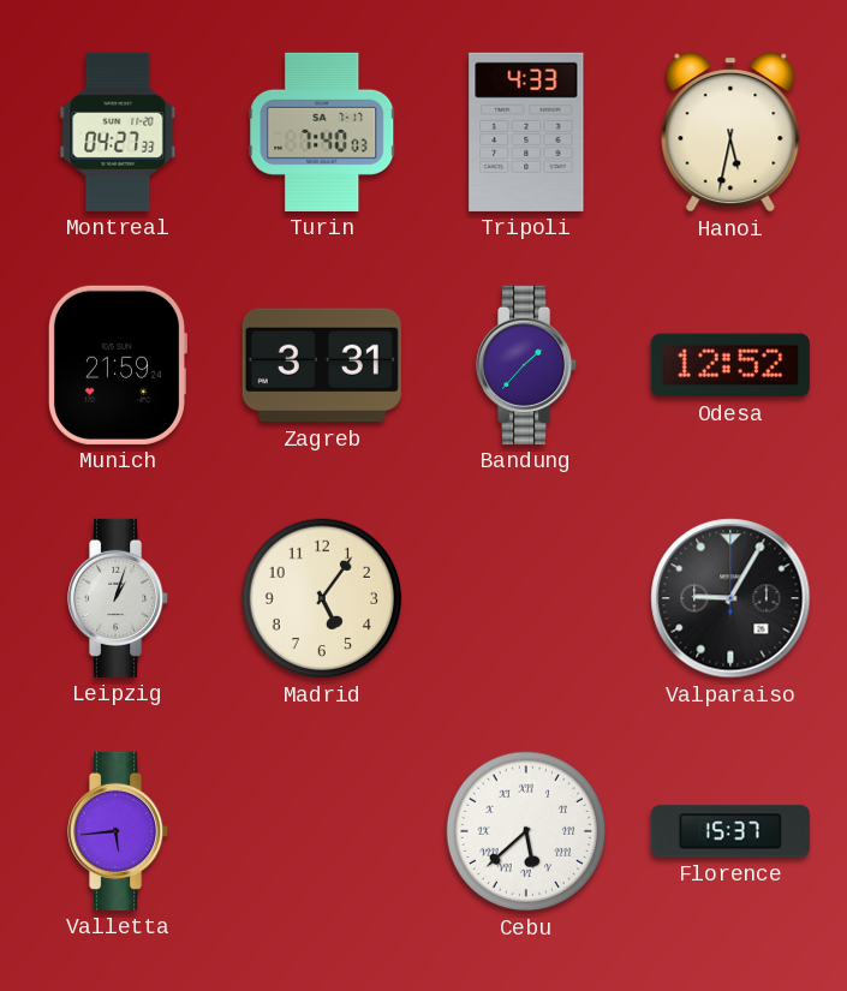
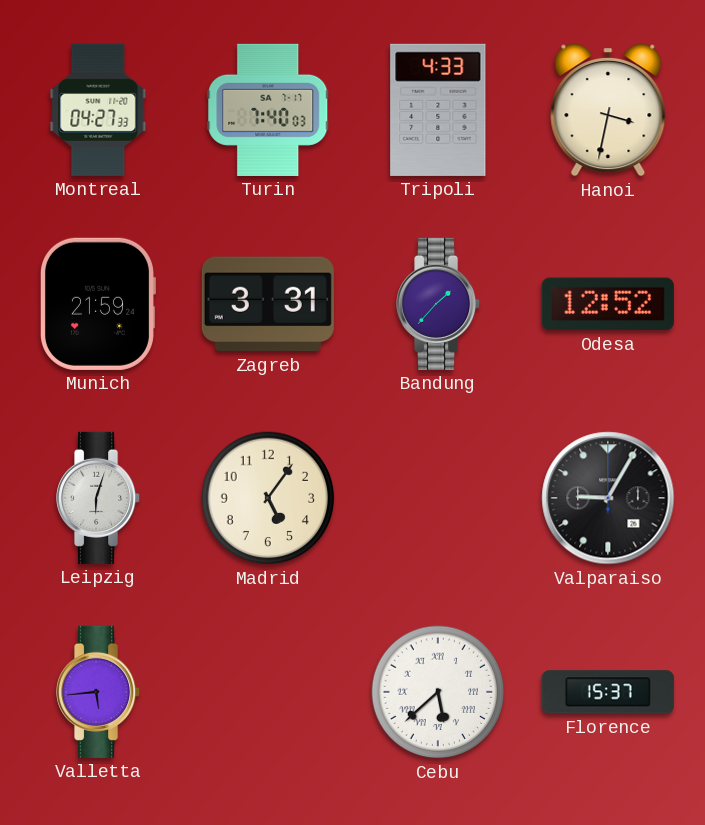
Hanoi: 5:32 -> 3:32 (608, 110)
Leipzig: 1:03 -> 6:03 (99, 498)
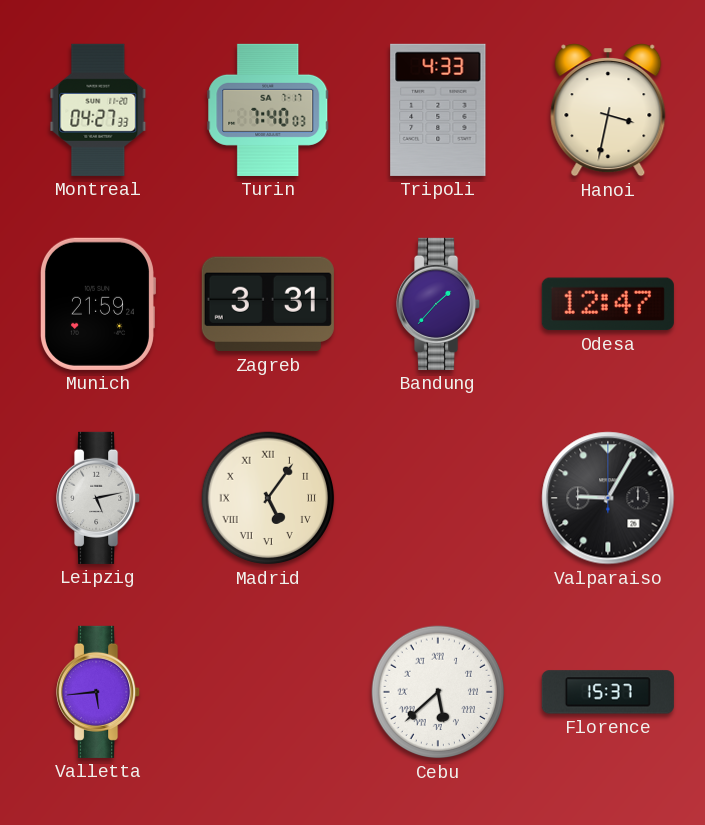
Odesa: 12:52 -> 12:47 (608, 304)
Leipzig: 6:03 -> 5:13 (99, 498)
Madrid numerals: Arabic -> Roman (268, 498)
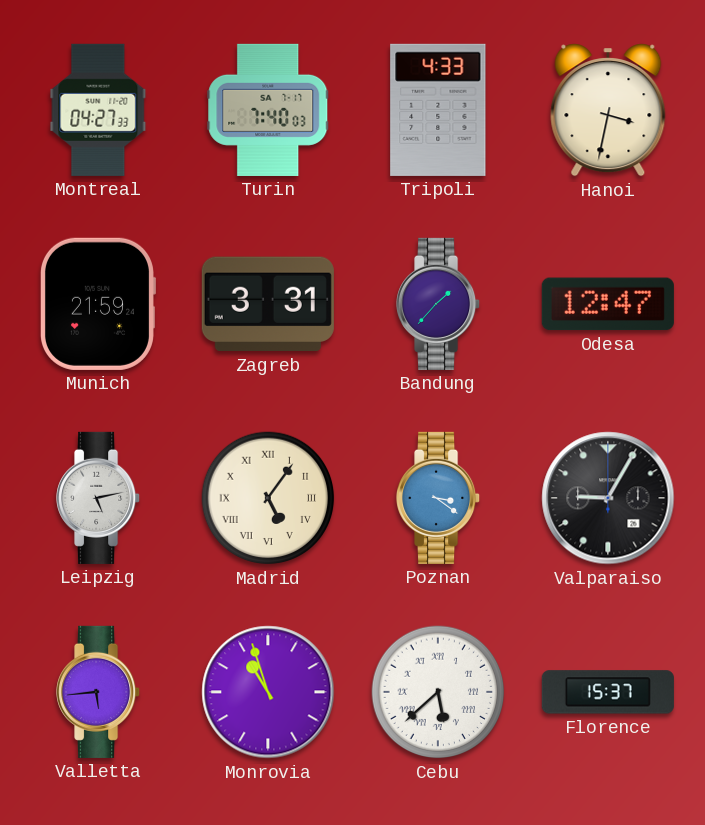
Poznan: none -> 3:21 (439, 498)
Monrovia: none -> 10:57 (268, 692)
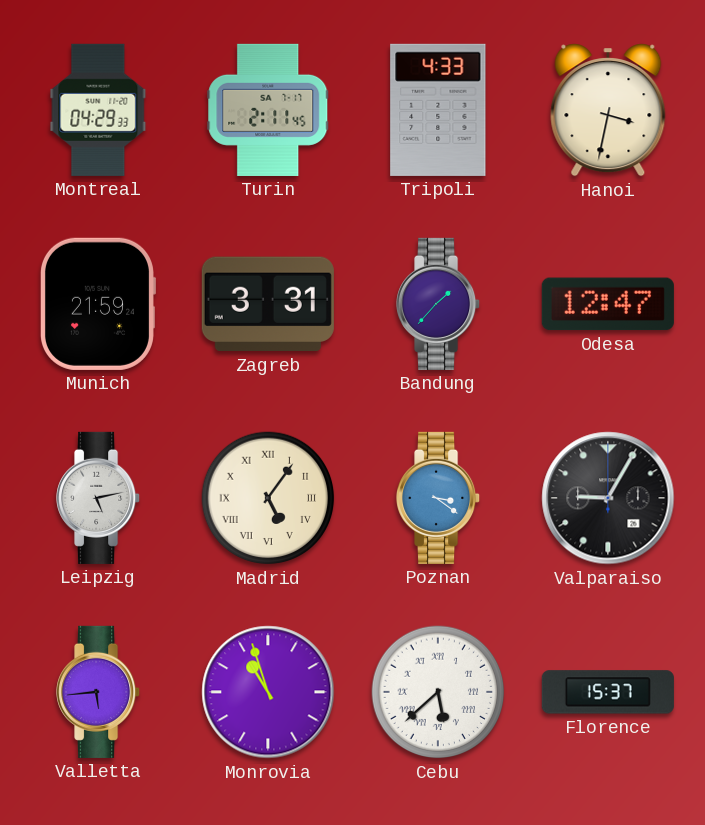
Montreal: 04:27 -> 04:29 (98, 110)
Turin: 7:40 -> 2:11 (268, 110)
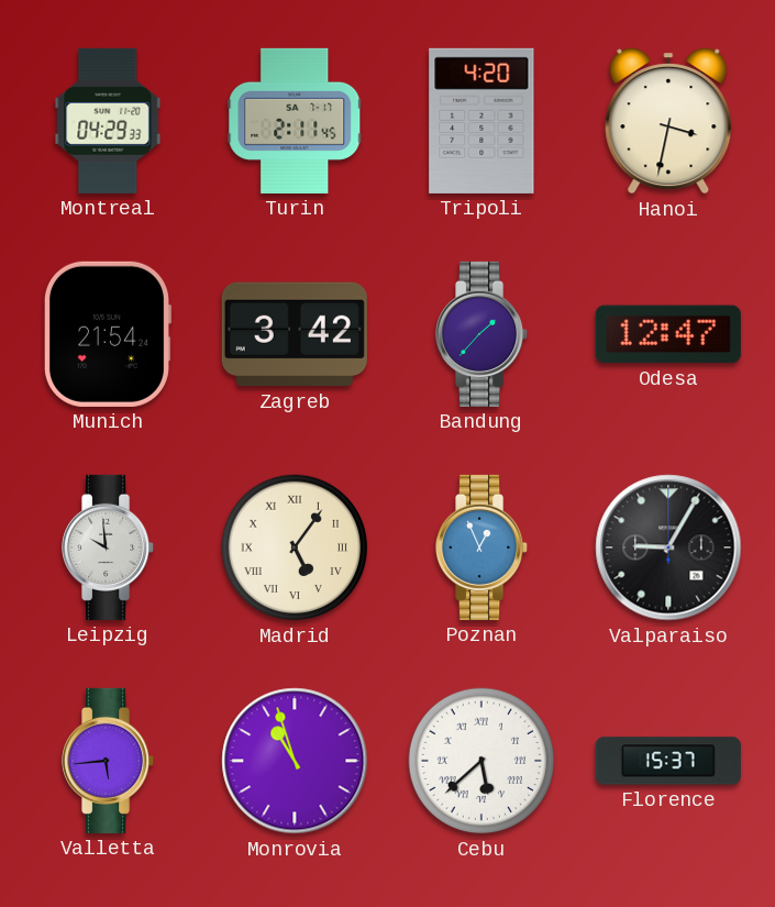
Tripoli: 4:33 -> 4:20 (481, 121)
Munich: 21:59 -> 21:54 (107, 334)
Zagreb: 3:31 -> 3:42 (295, 334)
Leipzig: 5:13 -> 9:59 (109, 547)
Poznan: 3:21 -> 12:56 (483, 547)
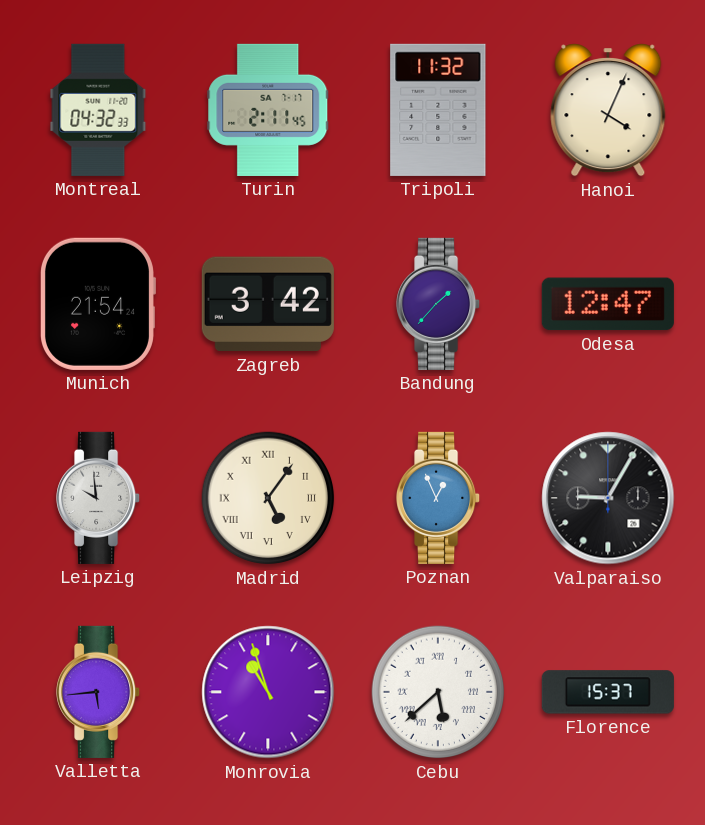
Montreal: 04:29 -> 04:32 (98, 110)
Tripoli: 4:20 -> 11:32 (438, 110)
Hanoi: 3:32 -> 4:04 (608, 110)
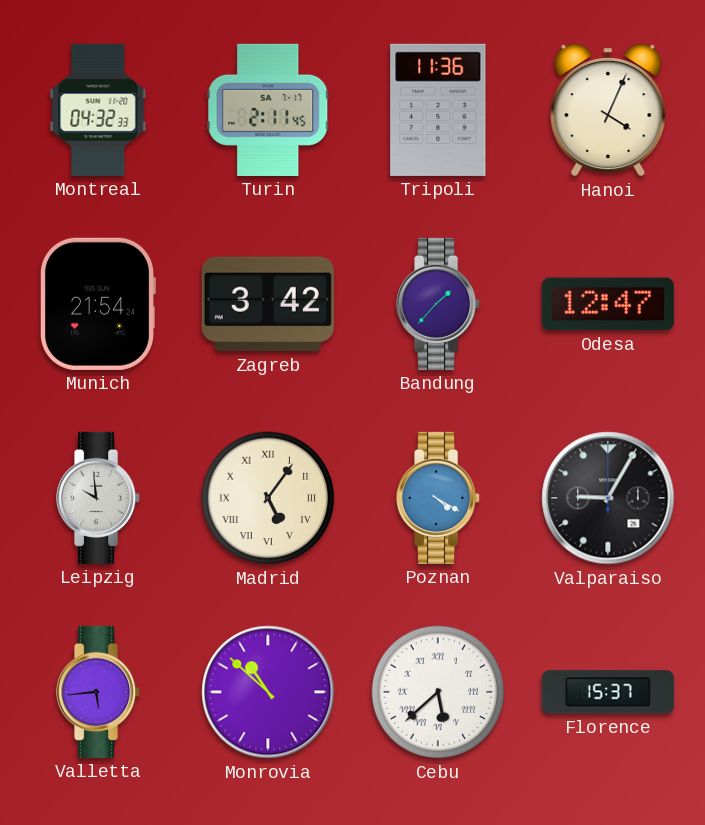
Tripoli: 11:32 -> 11:36 (438, 110)
Poznan: 12:56 -> 4:20 (439, 498)
Monrovia: 10:57 -> 10:52 (268, 692)
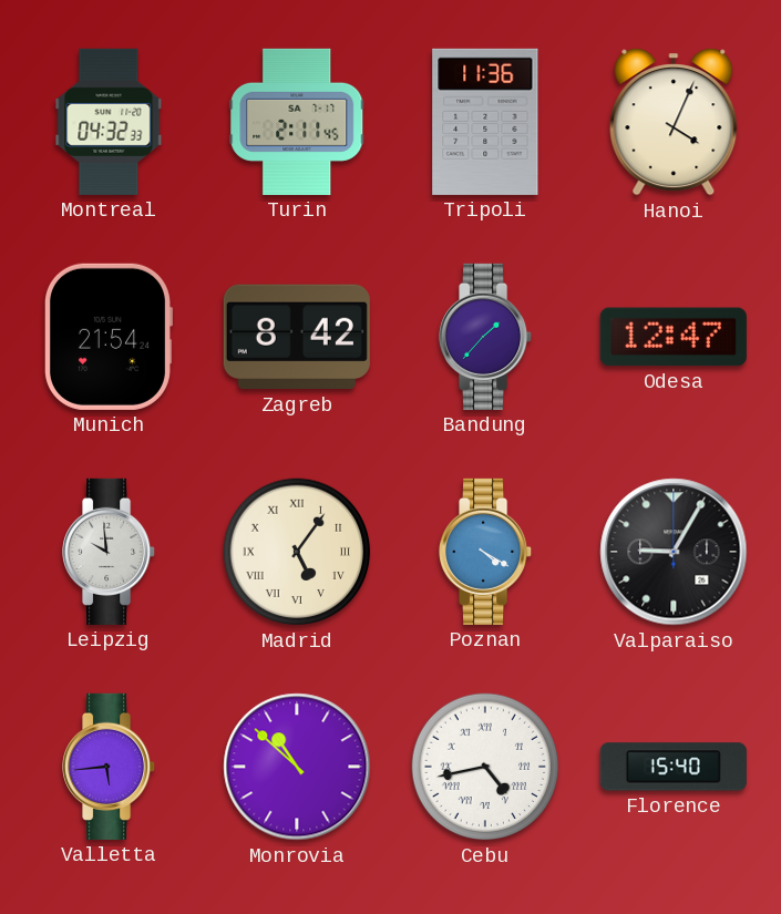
Zagreb: 3:42 -> 8:42 (297, 337)
Cebu: 5:38 -> 4:43 (485, 767)
Florence: 15:37 -> 15:40 (674, 767)
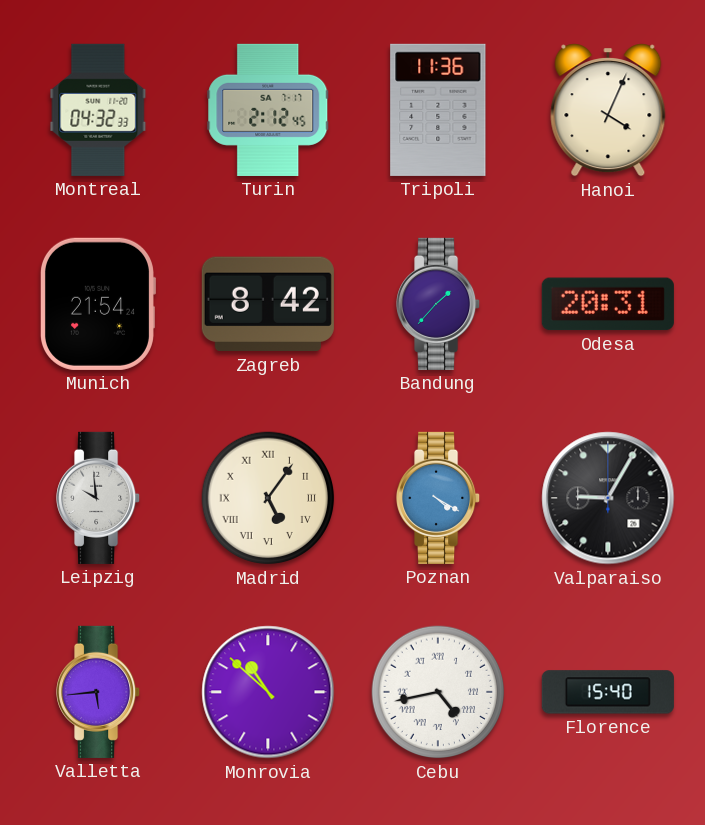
Turin: 2:11 -> 2:12 (268, 110)
Odesa: 12:47 -> 20:31 (608, 304)
